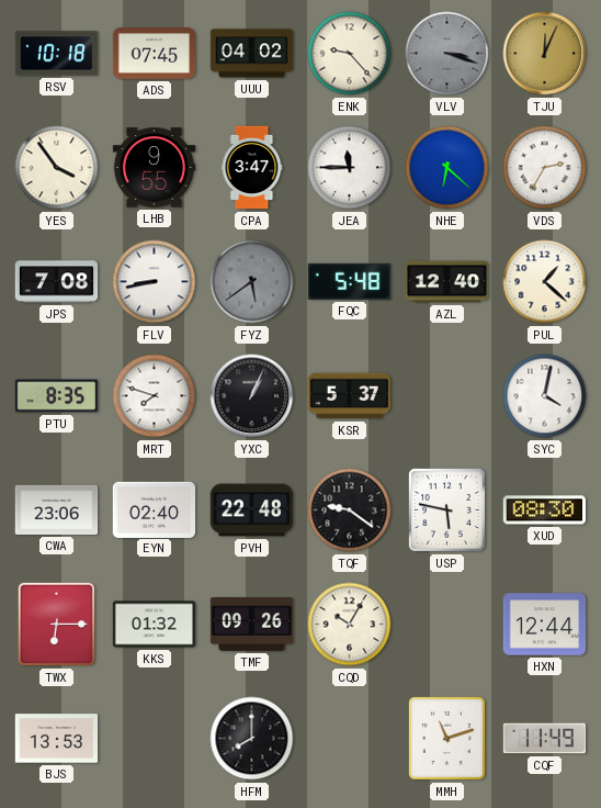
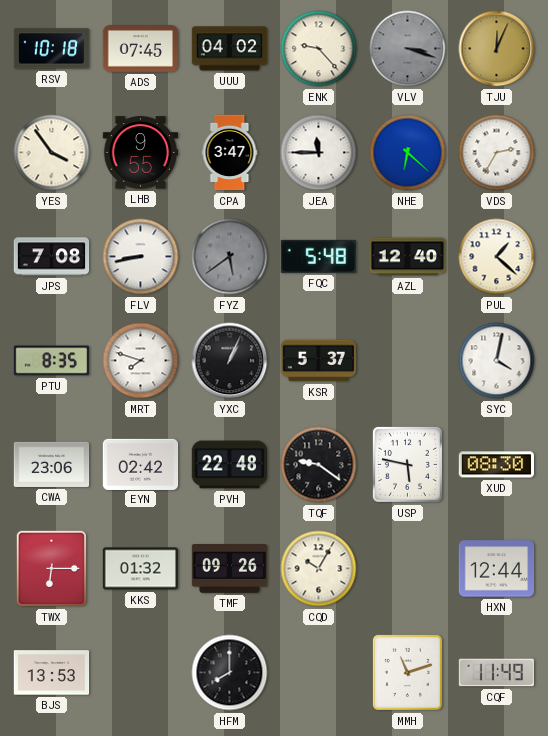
EYN: 02:40 -> 02:42 (141, 464)
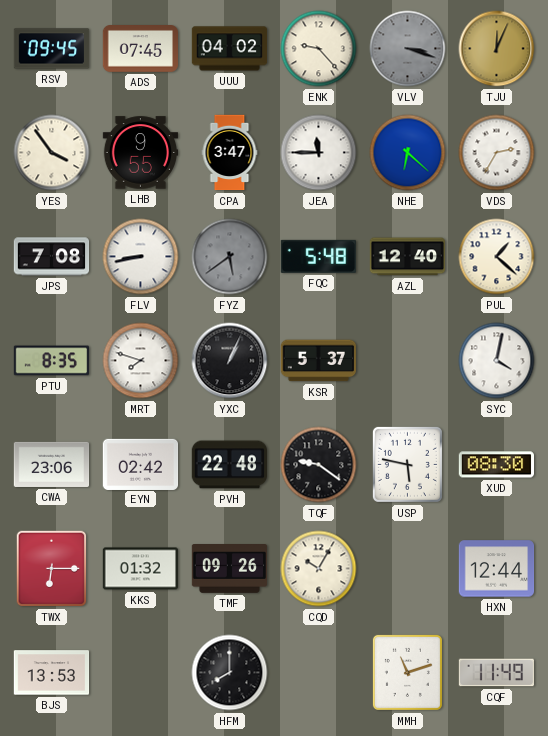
RSV: 10:18 -> 09:45 (52, 49)
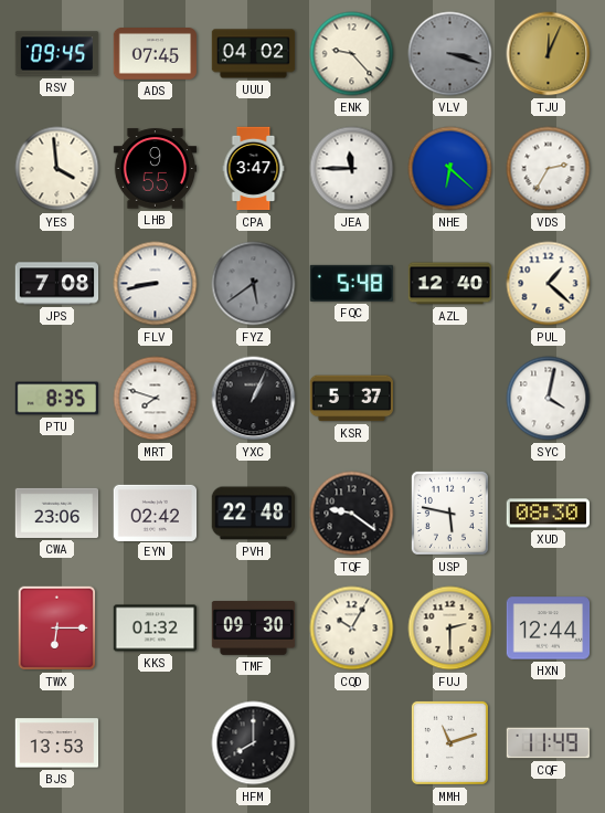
YES: 3:54 -> 3:59 (57, 169)
TMF: 09:26 -> 09:30 (254, 629)
FUJ: none -> 2:30 (450, 629)
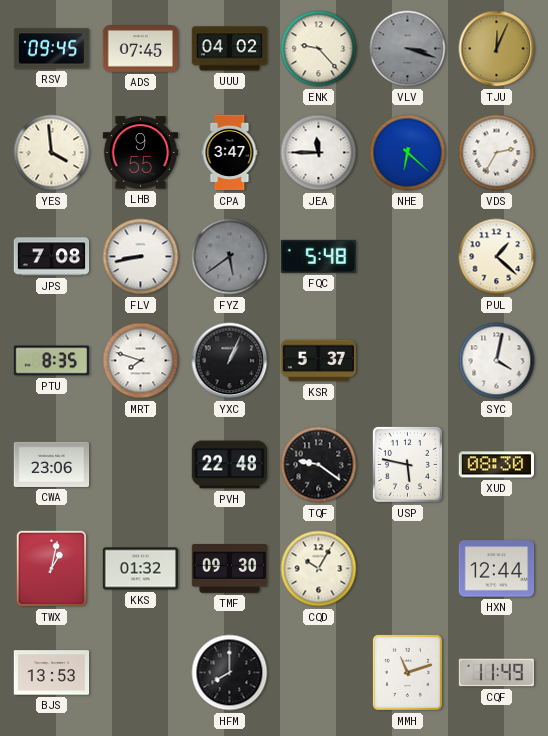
AZL: 12:40 -> none (450, 284)
EYN: 02:42 -> none (156, 513)
TWX: 6:15 -> 1:02 (52, 569)
FUJ: 2:30 -> none (450, 629)
